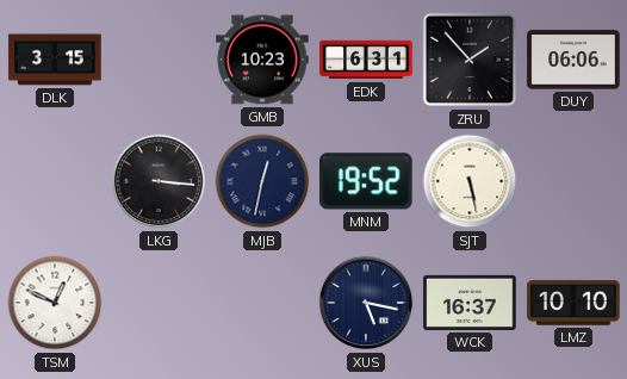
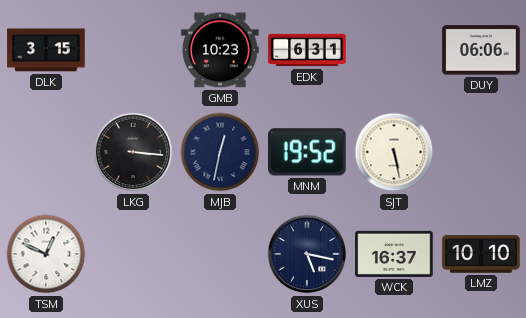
ZRU: 1:53 -> none (470, 60)
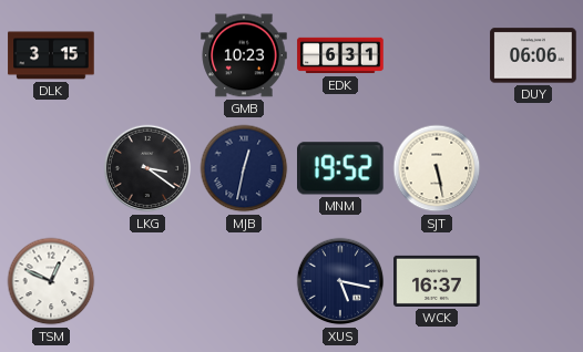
LKG: 3:16 -> 3:21 (147, 168)
LMZ: 10:10 -> none (481, 254)
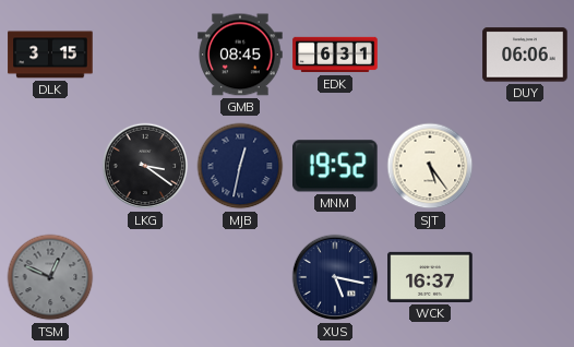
GMB: 10:23 -> 08:45 (240, 55)
SJT: 5:28 -> 5:24 (430, 166)
TSM dial: white -> grey (50, 277)
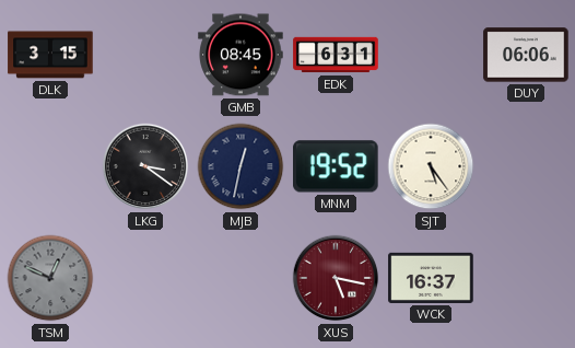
XUS dial: navy -> burgundy (336, 278)
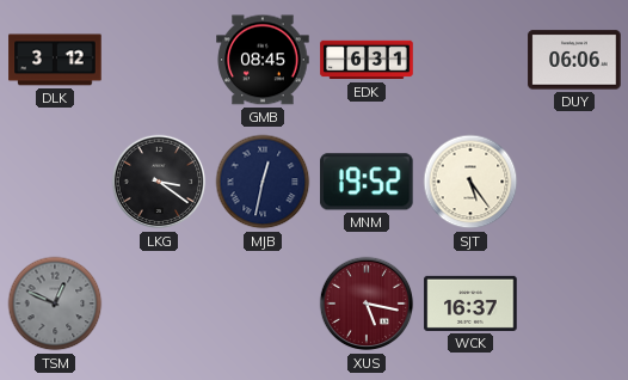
DLK: 3:15 -> 3:12 (55, 60)
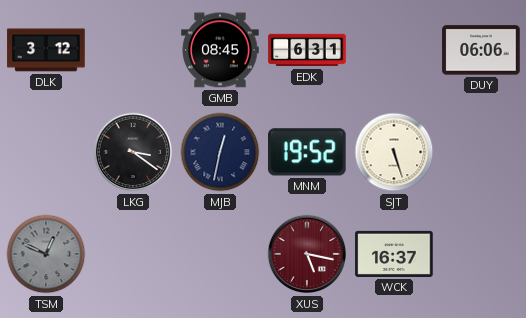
SJT: 5:24 -> 5:27 (394, 152)
